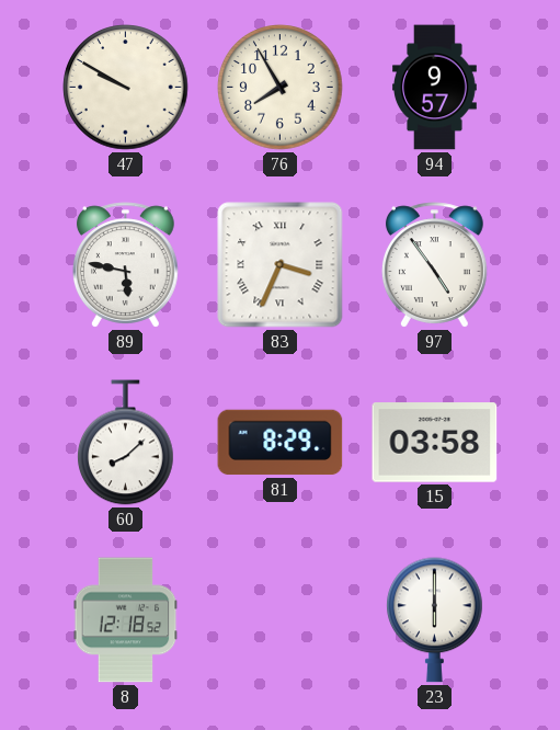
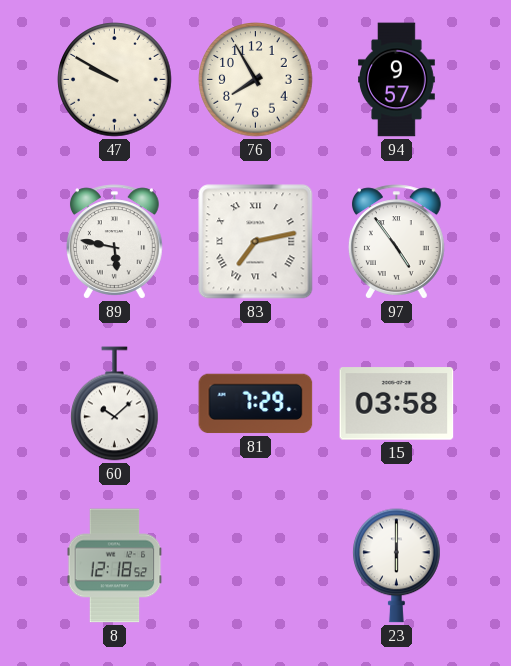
83: 3:34 -> 7:13 (256, 242)
60: 8:08 -> 10:08 (115, 404)
81: 8:29 -> 7:29 (256, 404)
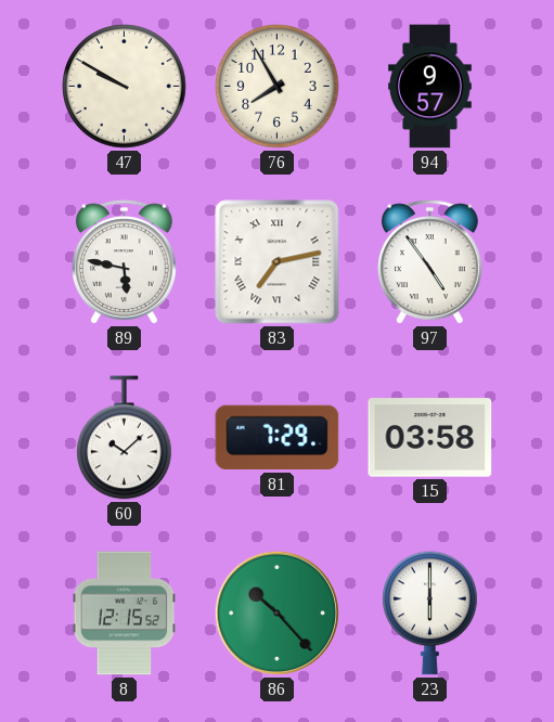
8: 12:18 -> 12:15 (125, 614)
86: none -> 10:23 (276, 613)
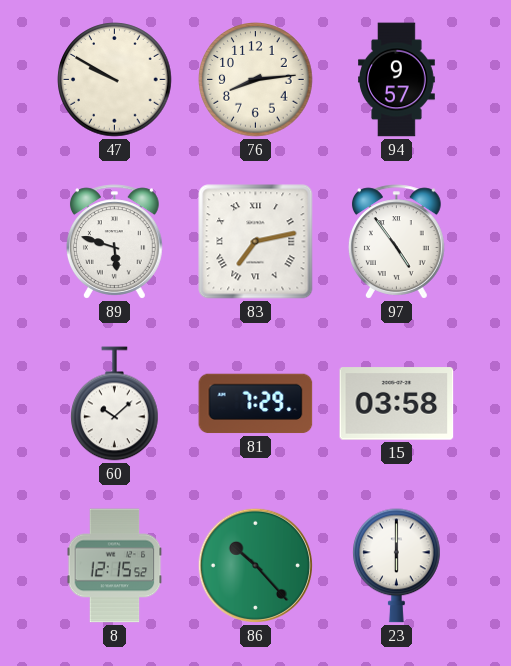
76: 7:55 -> 8:14 (256, 80)
89: 5:47 -> 5:48 (114, 242)
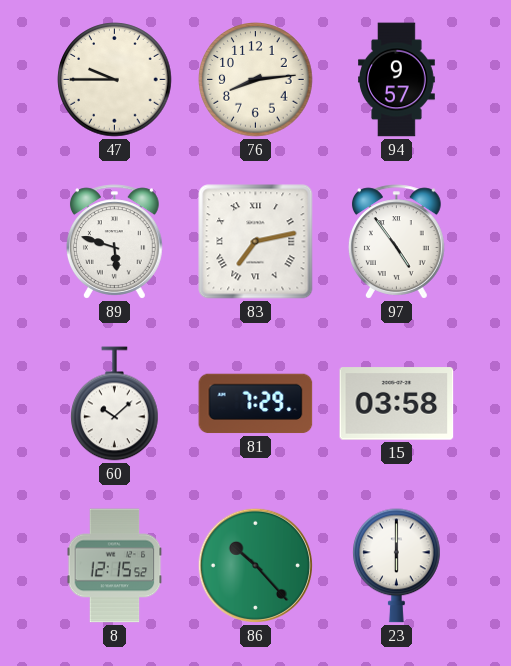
47: 9:50 -> 9:45 (115, 80)
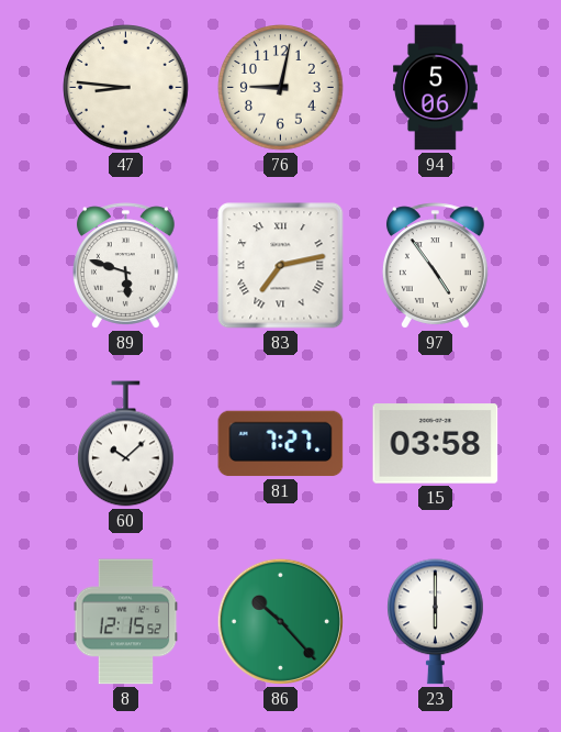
47: 9:45 -> 8:46 (126, 88)
76: 8:14 -> 9:02 (281, 88)
94: 9:57 -> 5:06 (436, 88)
81: 7:29 -> 7:27 (281, 444)
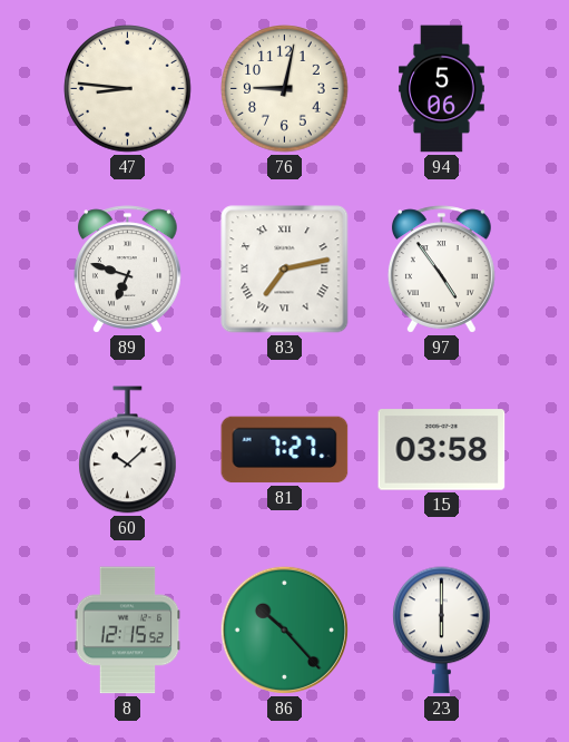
89: 5:48 -> 6:48 (127, 270)
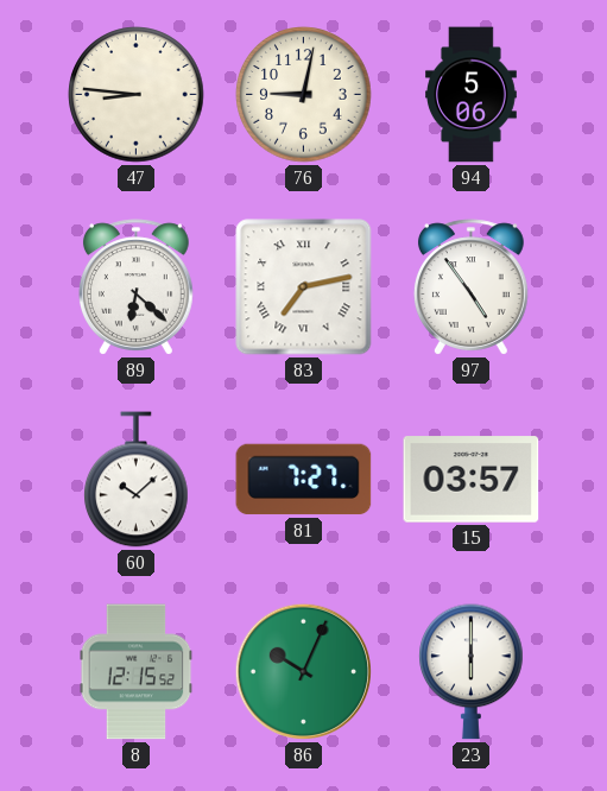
89: 6:48 -> 6:22 (135, 287)
15: 03:58 -> 03:57 (472, 480)
86: 10:23 -> 10:04 (303, 671)
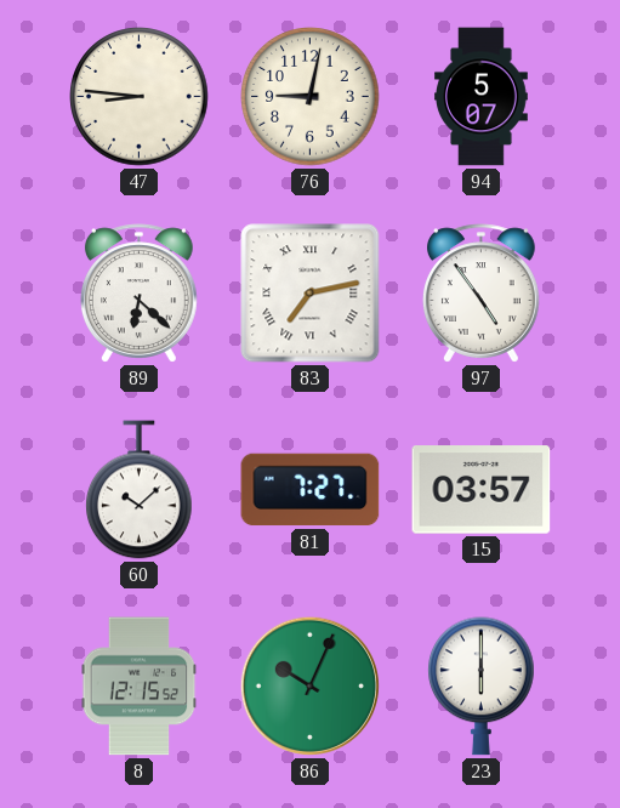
94: 5:06 -> 5:07 (482, 97)
